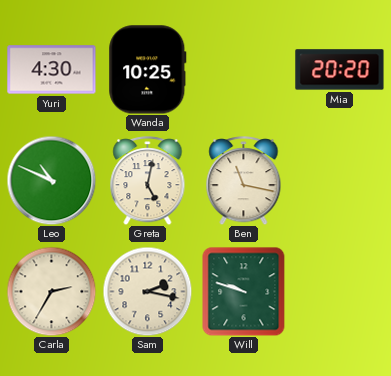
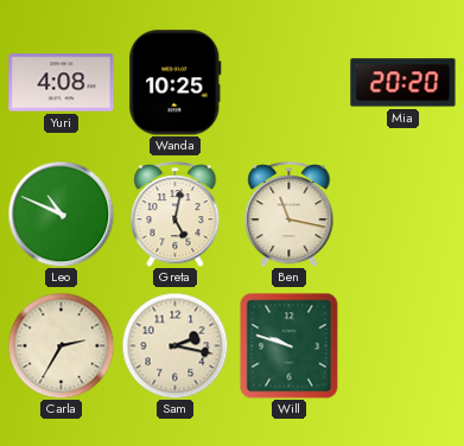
Yuri: 4:30 -> 4:08 (62, 83)
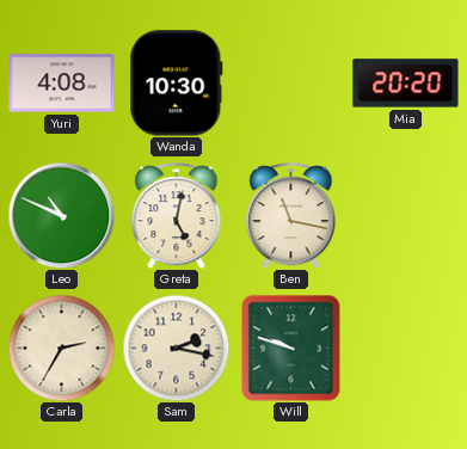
Wanda: 10:25 -> 10:30 (177, 84)
